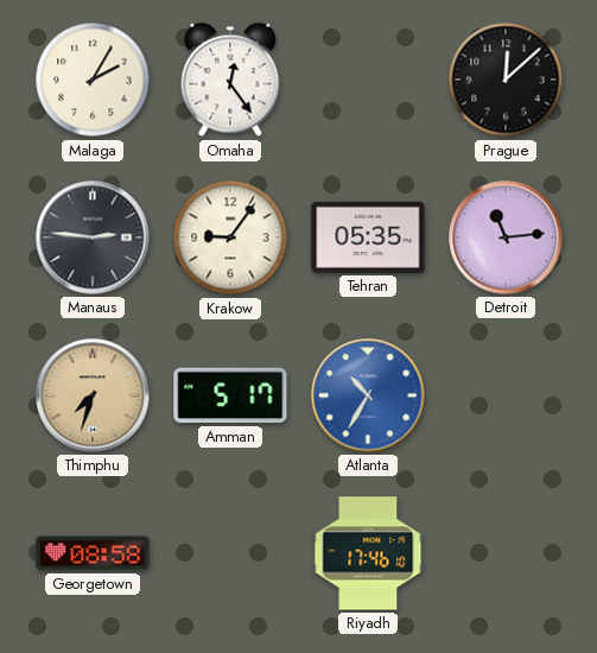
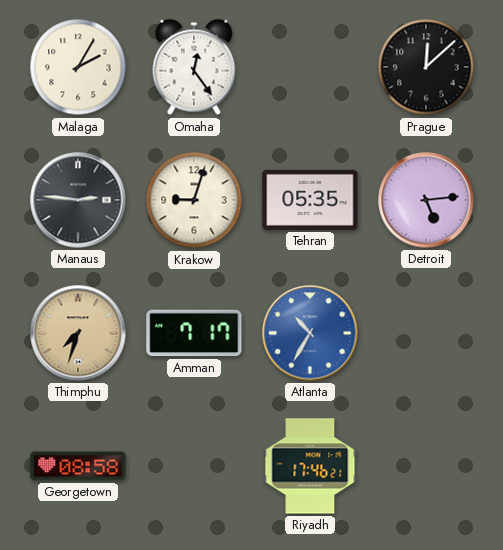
Krakow: 9:06 -> 9:03 (194, 200)
Detroit: 11:14 -> 5:14 (426, 200)
Amman: 5:17 -> 7:17 (194, 333)
Riyadh: 17:46:10 -> 17:46:21 (310, 466)
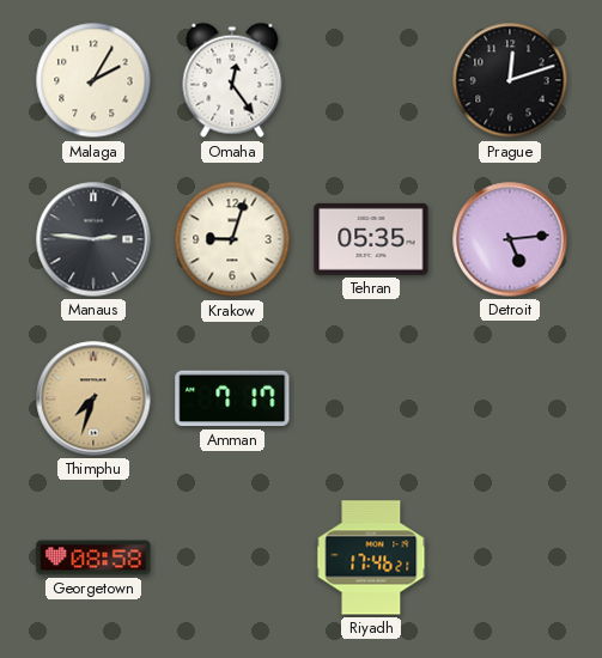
Prague: 12:08 -> 12:12 (510, 80)
Atlanta: 10:35 -> none (310, 333)
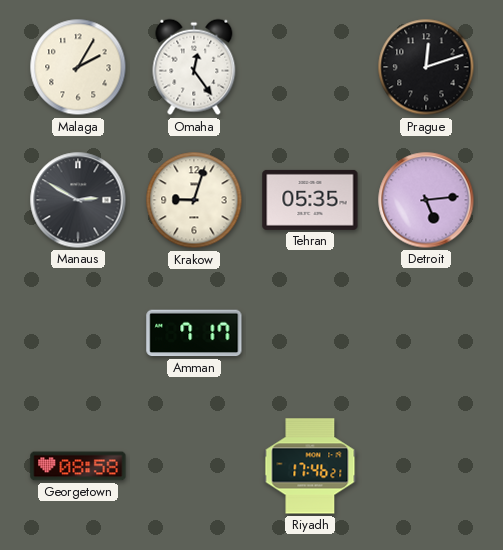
Manaus: 2:46 -> 2:50 (78, 200)
Thimphu: 7:33 -> none (93, 398)
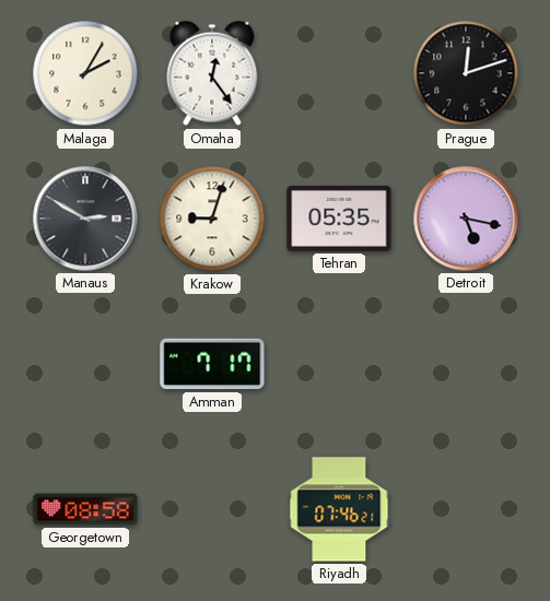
Detroit: 5:14 -> 5:17 (466, 219)
Riyadh: 17:46 -> 07:46 (339, 509)
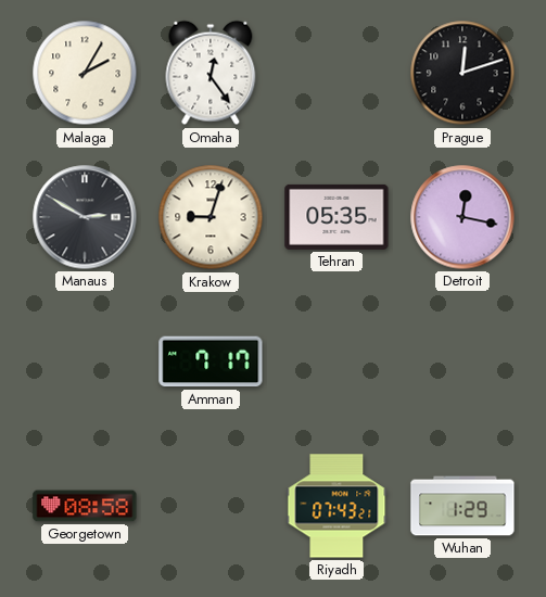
Detroit: 5:17 -> 12:17 (462, 217)
Riyadh: 07:46 -> 07:43 (337, 506)
Wuhan: none -> 1:29 (462, 506)
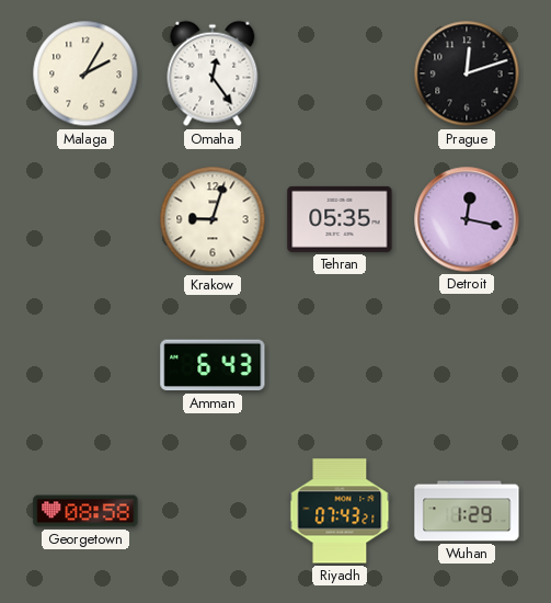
Manaus: 2:50 -> none (85, 217)
Amman: 7:17 -> 6:43 (213, 365)
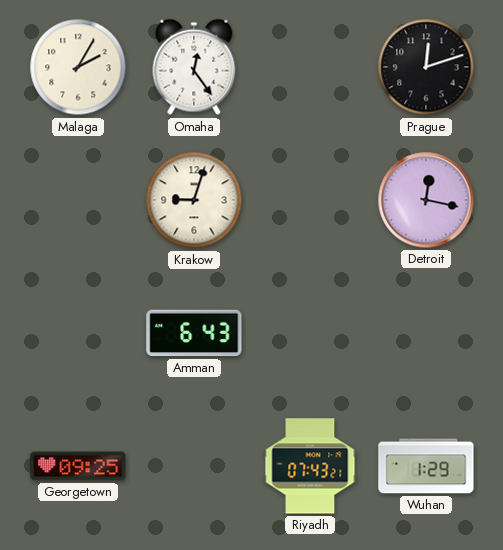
Tehran: 05:35 -> none (340, 219)
Georgetown: 08:58 -> 09:25 (78, 466)
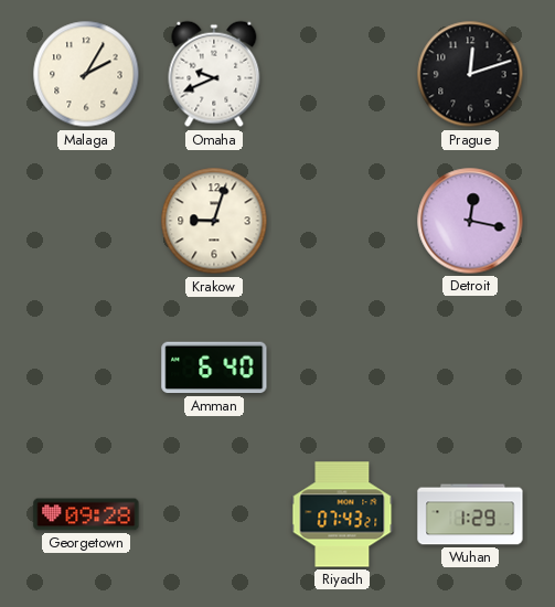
Omaha: 12:24 -> 9:41 (214, 74)
Amman: 6:43 -> 6:40 (214, 368)
Georgetown: 09:25 -> 09:28 (86, 514)
